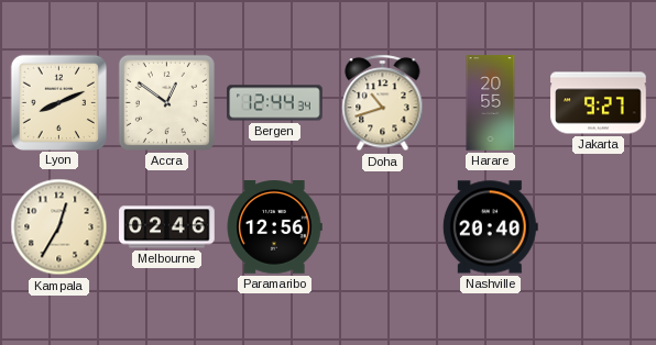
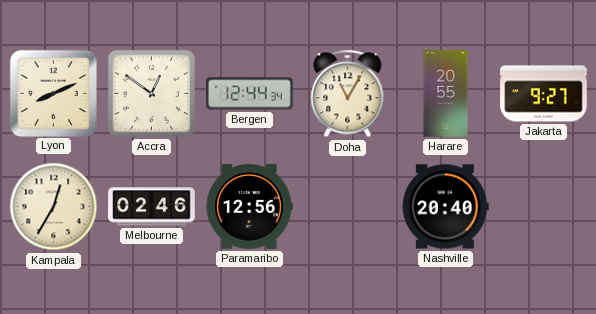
Doha: 10:42 -> 11:05 (348, 94)
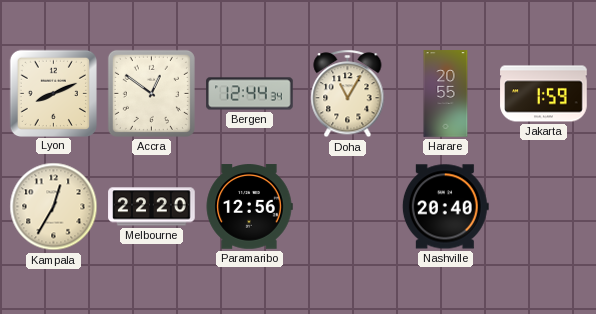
Jakarta: 9:27 -> 1:59 (544, 94)
Melbourne: 02:46 -> 22:20 (152, 207)
